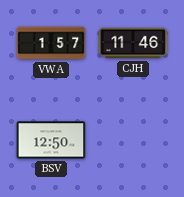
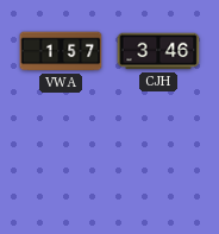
CJH: 11:46 -> 3:46 (158, 51)
BSV: 12:50 -> none (51, 140)
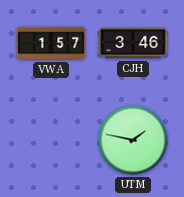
UTM: none -> 1:47 (133, 140)
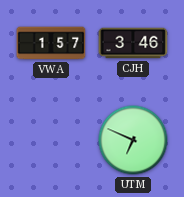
UTM: 1:47 -> 6:49 (133, 140)
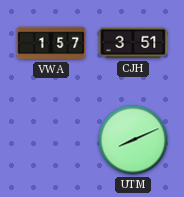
CJH: 3:46 -> 3:51 (133, 43)
UTM: 6:49 -> 8:11 (133, 140)
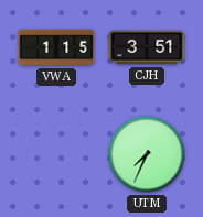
VWA: 1:57 -> 1:15 (56, 47)
UTM: 8:11 -> 7:34 (147, 154)
